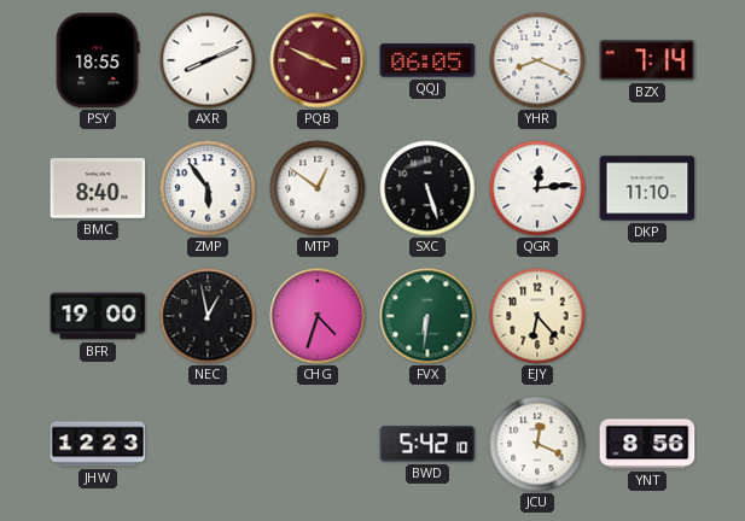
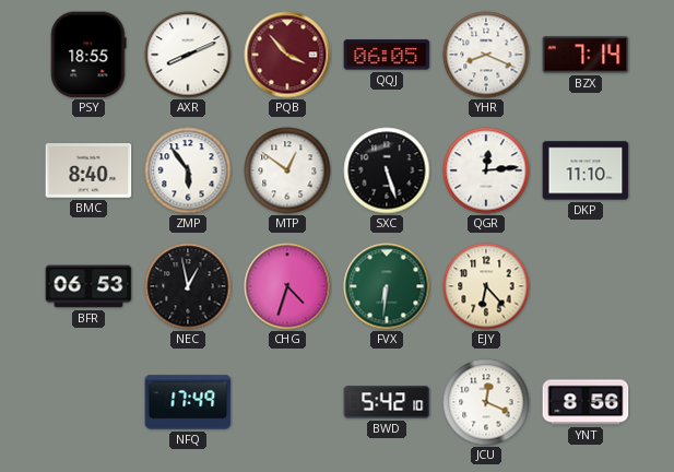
PQB: 3:49 -> 3:53 (287, 55)
BFR: 19:00 -> 06:53 (88, 286)
JHW: 12:23 -> none (98, 444)
NFQ: none -> 17:49 (188, 402)
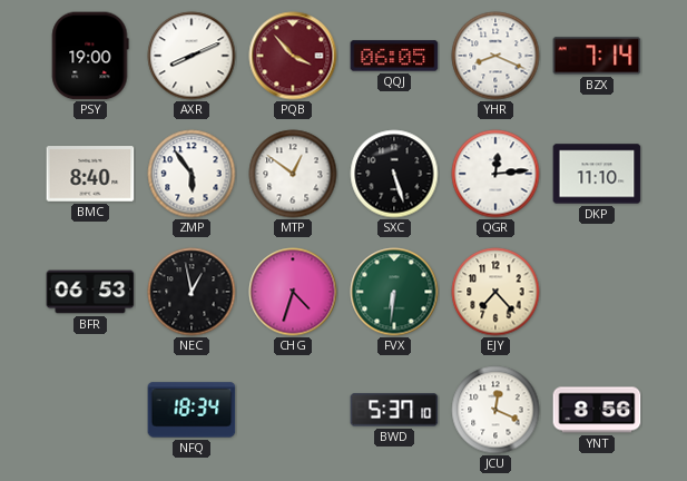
PSY: 18:55 -> 19:00 (90, 56)
EJY: 6:23 -> 7:23 (495, 292)
NFQ: 17:49 -> 18:34 (192, 410)
BWD: 5:42 -> 5:37 (394, 410)
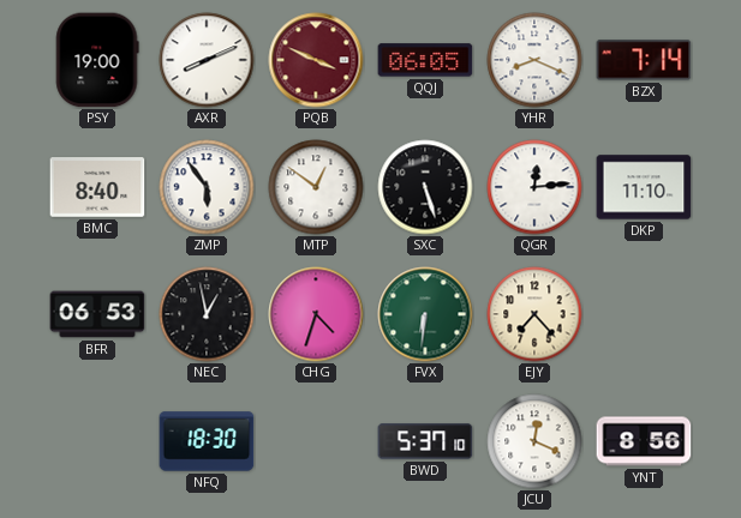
PQB: 3:53 -> 3:49 (316, 60)
NFQ: 18:34 -> 18:30 (207, 441)
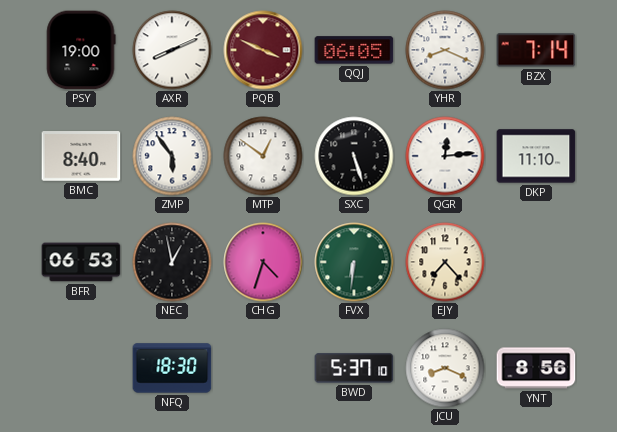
JCU: 12:19 -> 8:19 (445, 368)
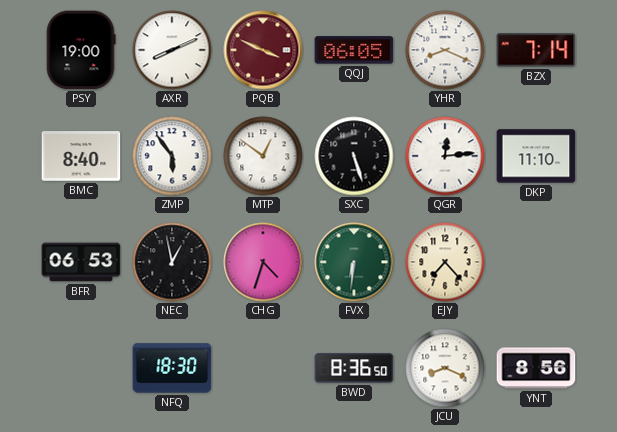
BWD: 5:37 -> 8:36 (354, 368)
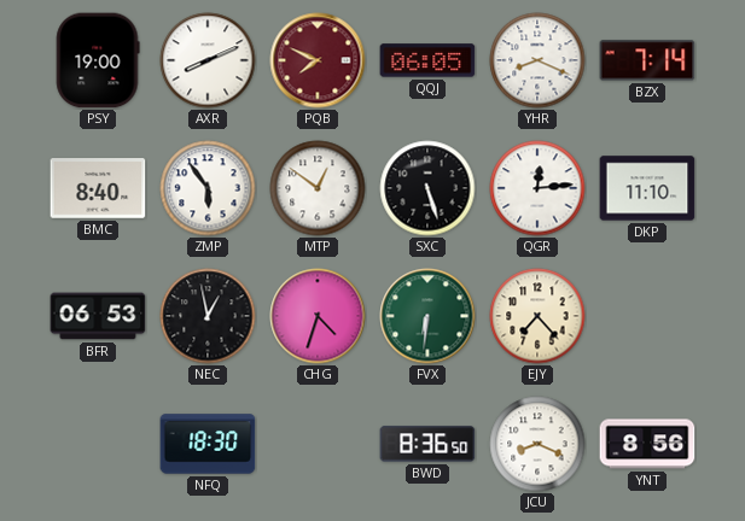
PQB: 3:49 -> 7:49 (318, 60)
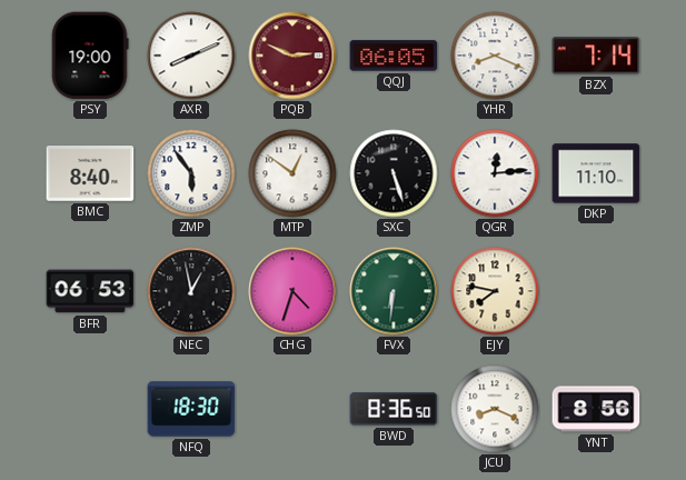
PQB: 7:49 -> 2:49 (292, 56)
EJY: 7:23 -> 7:47 (495, 291)
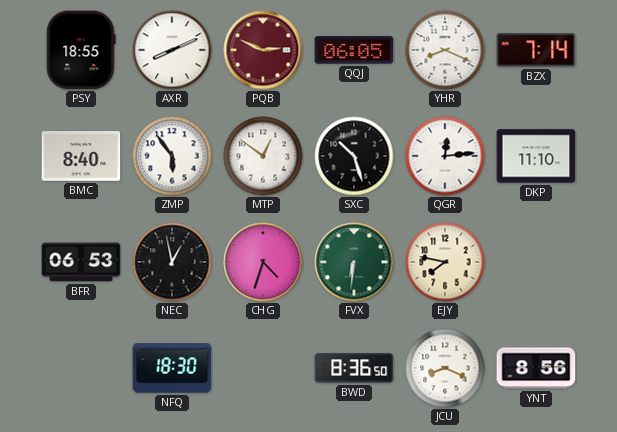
PSY: 19:00 -> 18:55 (81, 50)
SXC: 5:27 -> 10:27 (354, 156)
